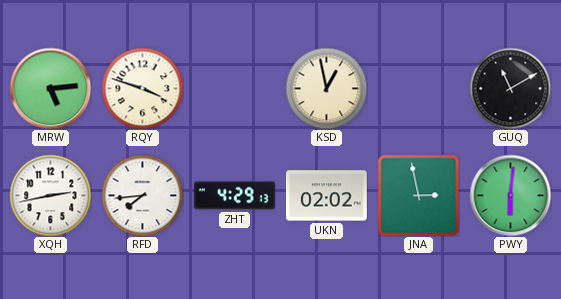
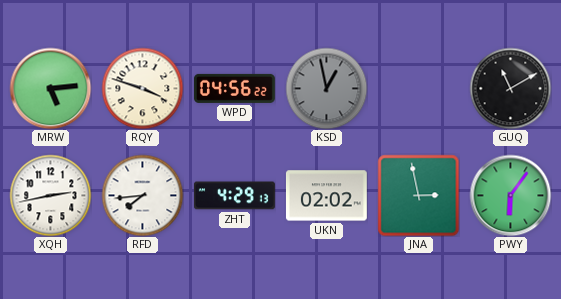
WPD: none -> 04:56 (234, 88)
KSD dial: cream -> grey (326, 88)
PWY: 6:01 -> 6:06 (510, 195)
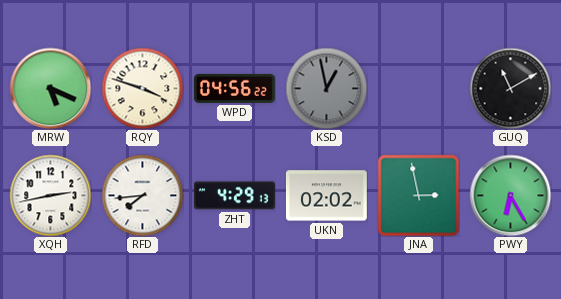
MRW: 5:14 -> 5:19 (50, 88)
PWY: 6:06 -> 6:25 (510, 195)
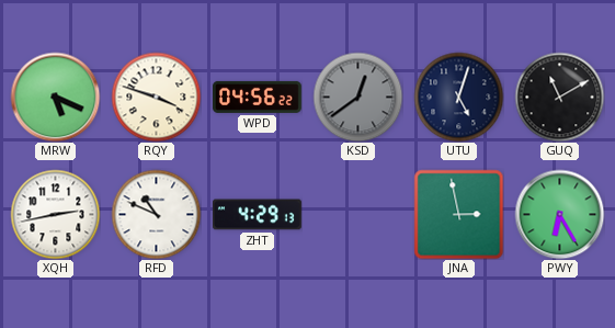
KSD: 12:58 -> 12:39 (357, 97)
UTU: none -> 5:03 (458, 97)
RFD: 7:44 -> 10:49 (156, 214)
UKN: 02:02 -> none (326, 196)
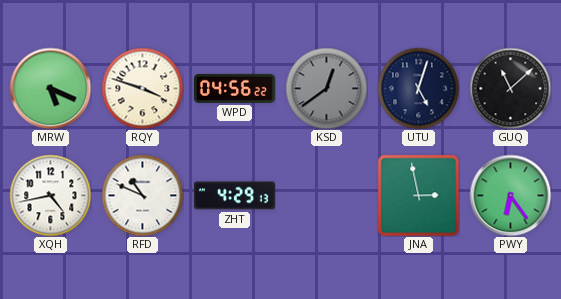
GUQ: 11:10 -> 11:08 (510, 88)
XQH: 2:43 -> 4:43 (50, 195)
PWY: 6:25 -> 6:24 (510, 195)
